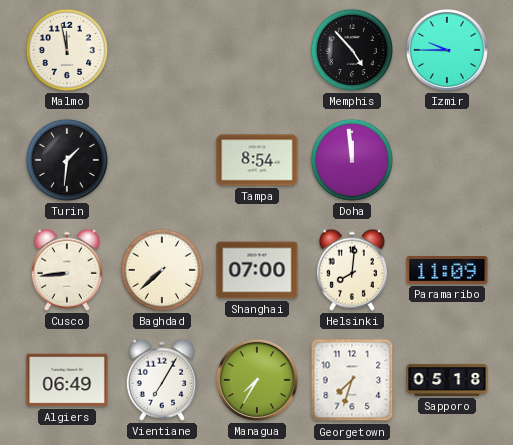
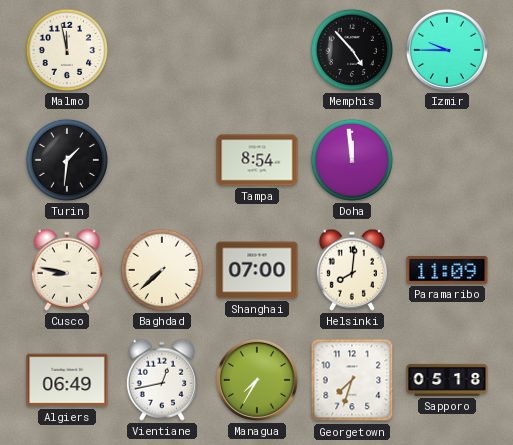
Cusco: 8:44 -> 8:47 (67, 270)
Vientiane: 7:05 -> 12:43 (162, 380)
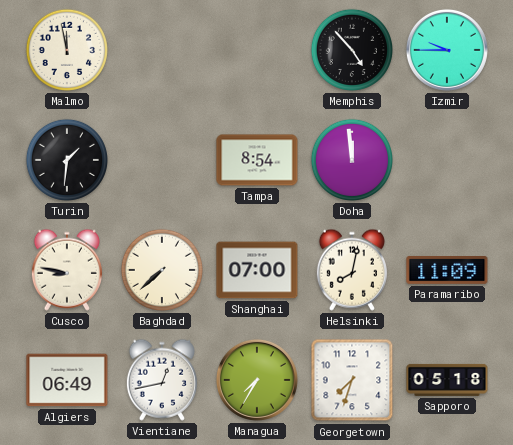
Helsinki: 8:01 -> 8:02 (352, 270)
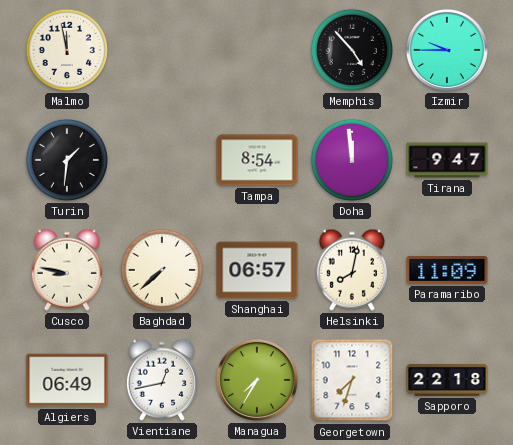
Tirana: none -> 9:47 (447, 160)
Shanghai: 07:00 -> 06:57 (257, 270)
Sapporo: 05:18 -> 22:18 (447, 380)
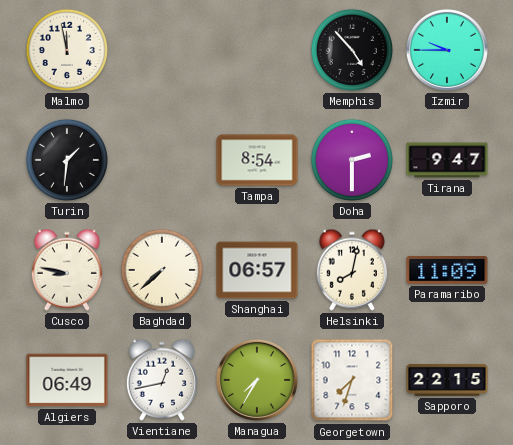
Doha: 11:59 -> 2:30 (352, 160)
Sapporo: 22:18 -> 22:15 (447, 380)
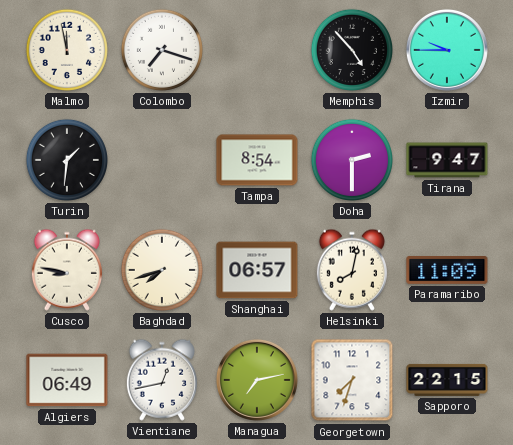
Colombo: none -> 7:18 (162, 50)
Baghdad: 7:38 -> 7:42 (162, 270)
Managua: 7:35 -> 7:13 (257, 380)
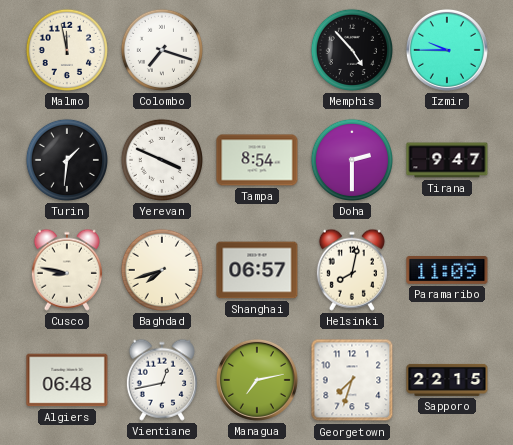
Yerevan: none -> 3:49 (162, 160)
Algiers: 06:49 -> 06:48 (67, 380)
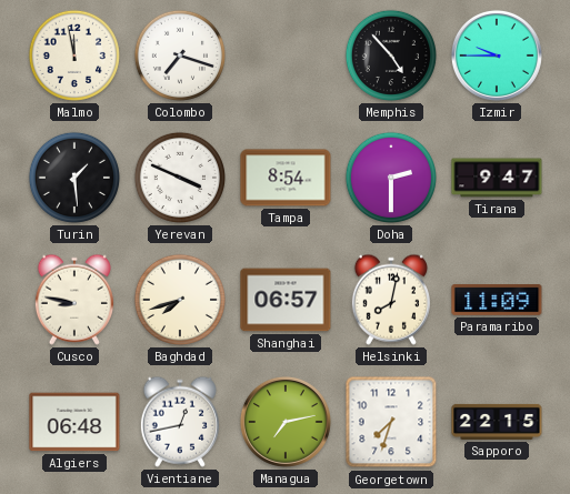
Turin: 1:31 -> 1:29 (74, 178)
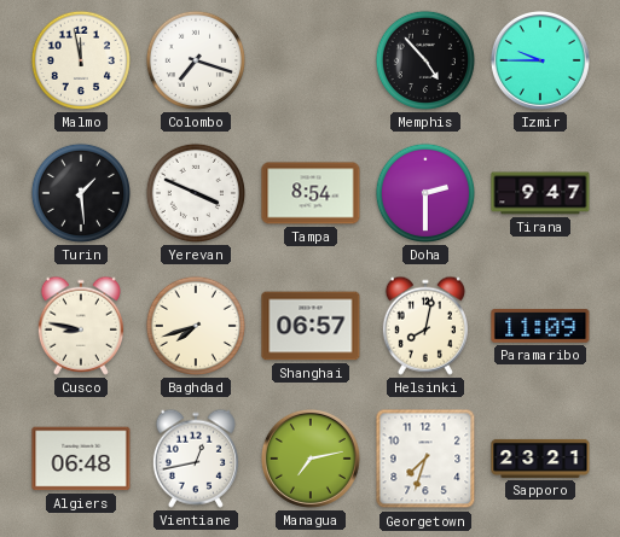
Sapporo: 22:15 -> 23:21 (540, 459)
